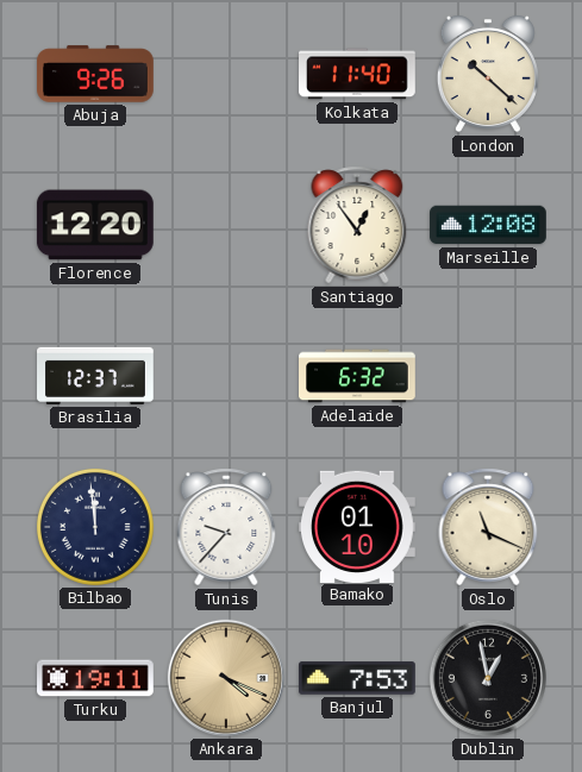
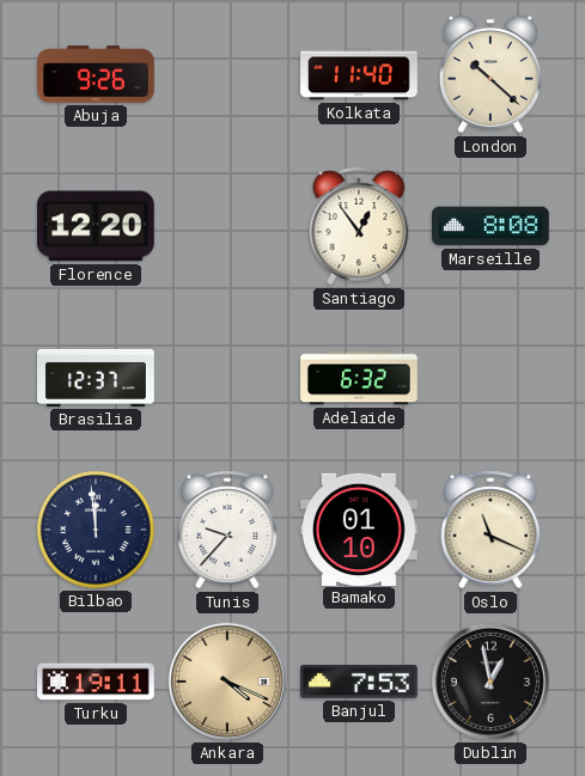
Marseille: 12:08 -> 8:08 (492, 226)
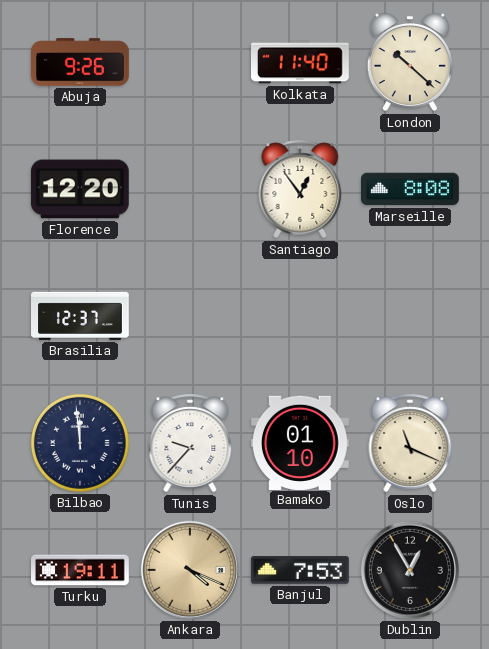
Adelaide: 6:32 -> none (360, 378)
Dublin: 12:58 -> 12:55 (410, 570)
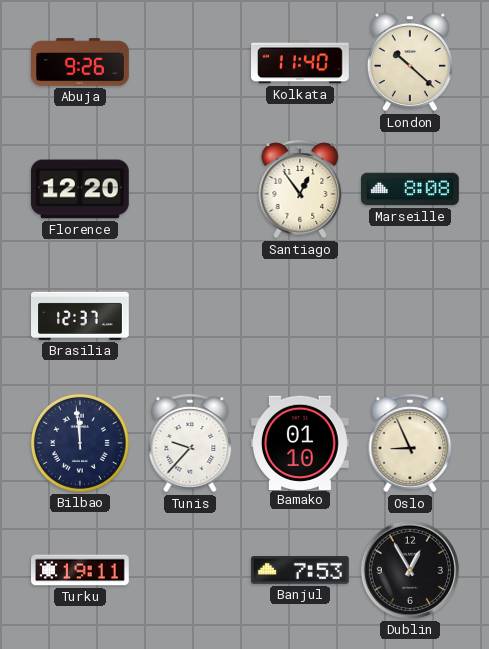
Oslo: 11:19 -> 8:56 (410, 443)
Ankara: 4:19 -> none (190, 570)
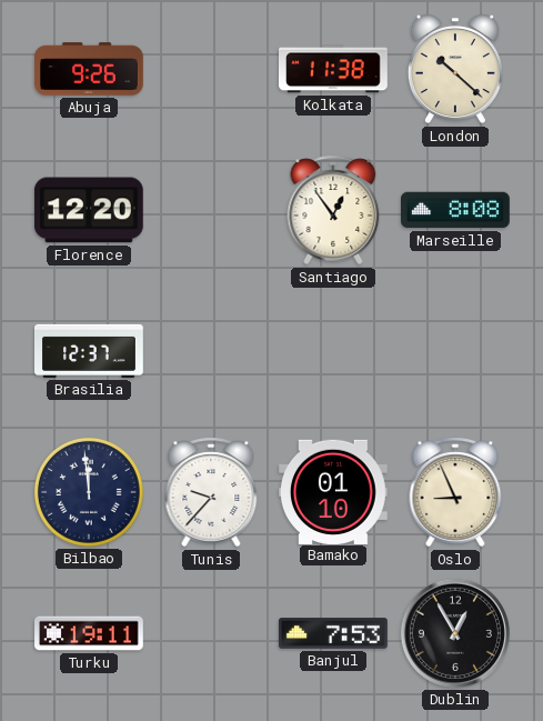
Kolkata: 11:40 -> 11:38 (334, 69)
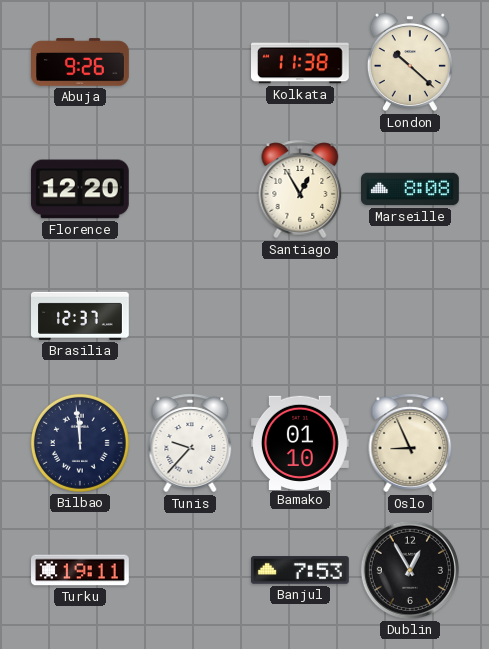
Santiago: 12:54 -> 12:55 (300, 189)
